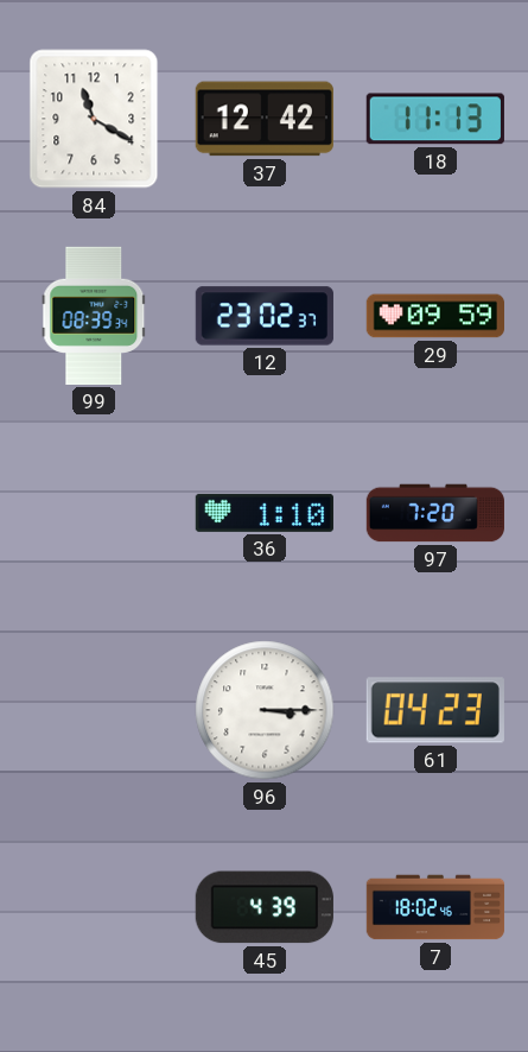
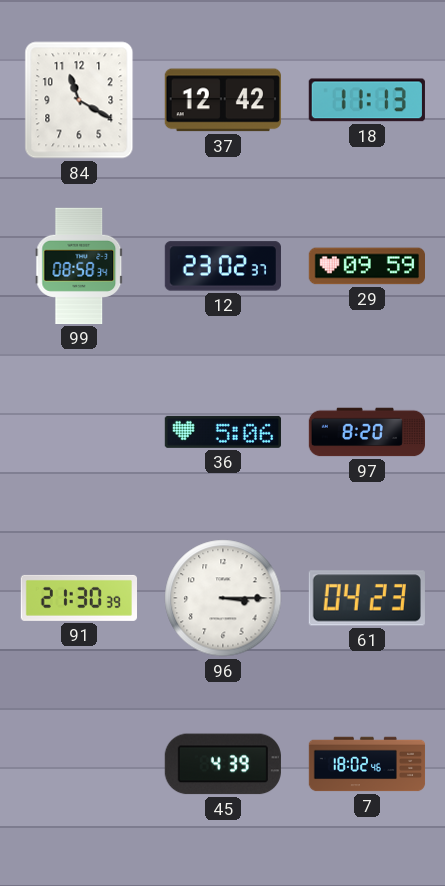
99: 08:39 -> 08:58 (79, 266)
36: 1:10 -> 5:06 (223, 432)
97: 7:20 -> 8:20 (366, 432)
91: none -> 21:30 (78, 598)
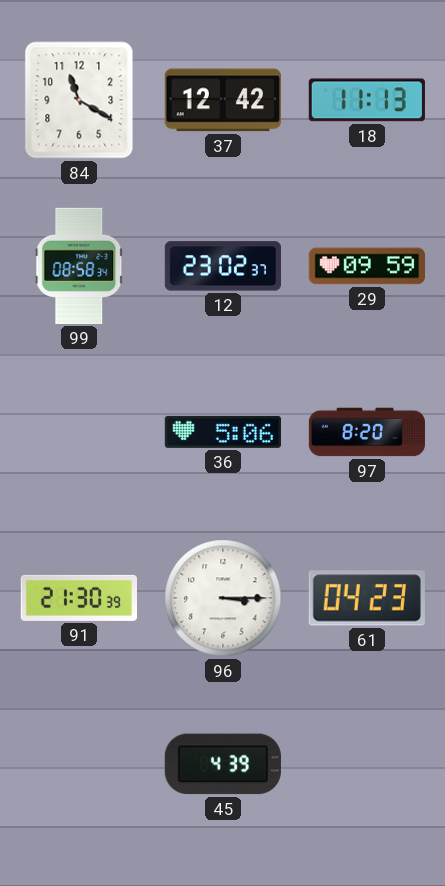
7: 18:02 -> none (367, 764)
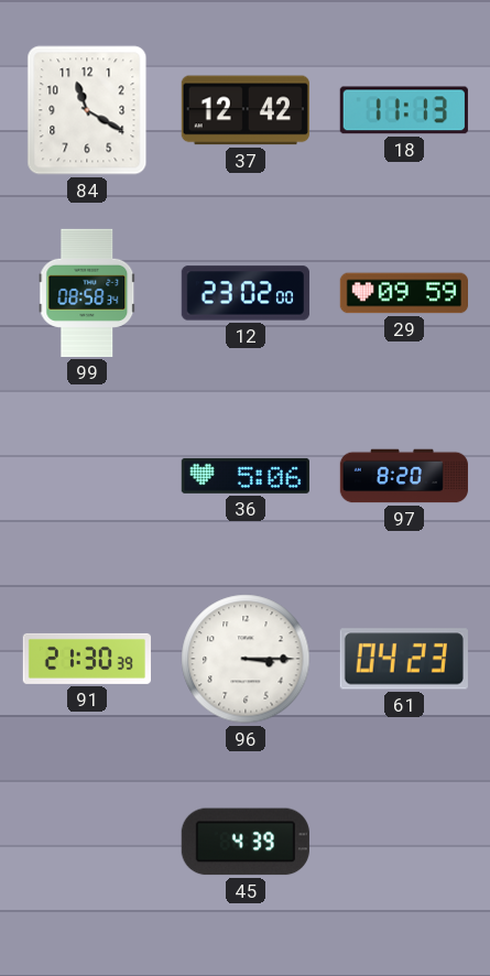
12: 23:02:37 -> 23:02:00 (246, 293)
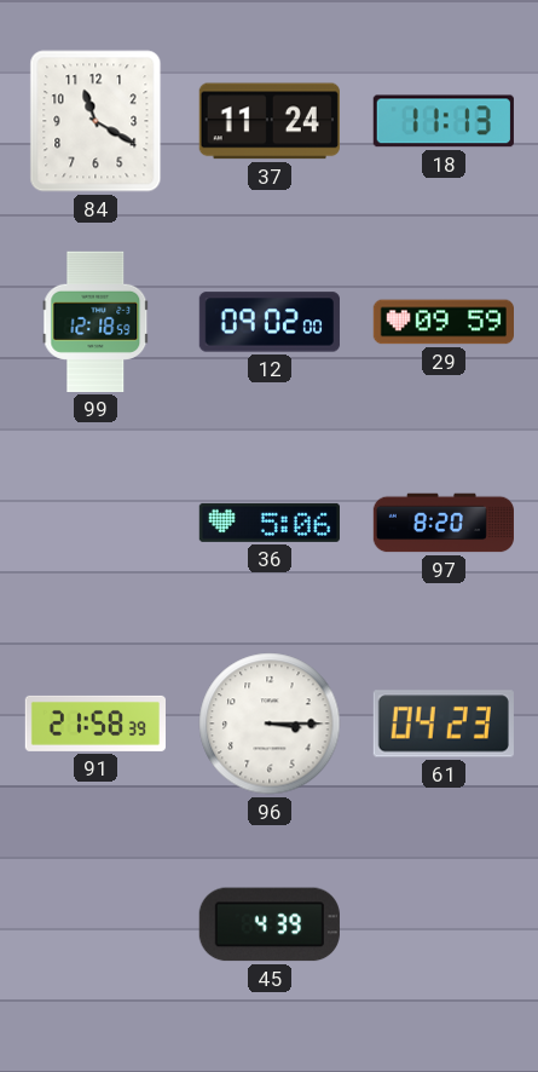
37: 12:42 -> 11:24 (270, 121)
99: 08:58 -> 12:18 (96, 322)
12: 23:02 -> 09:02 (270, 322)
91: 21:30 -> 21:58 (94, 724)
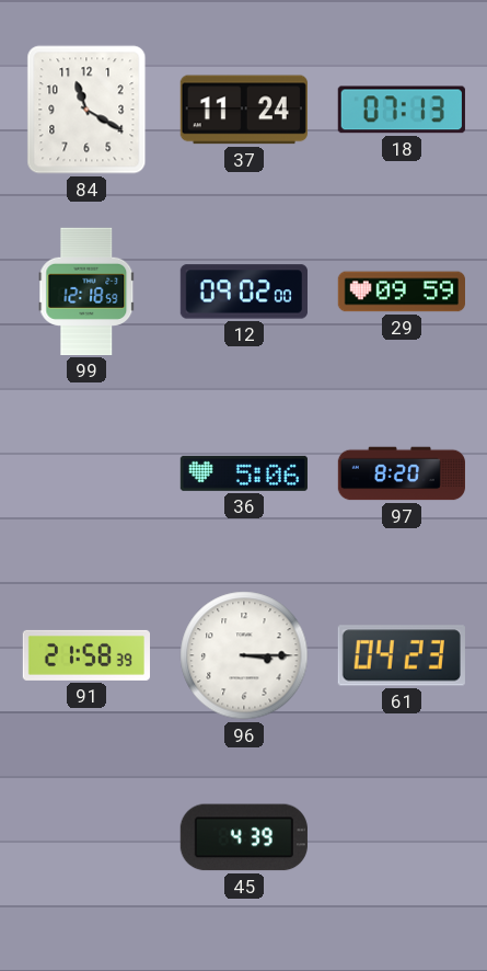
18: 11:13 -> 07:13 (402, 110)
